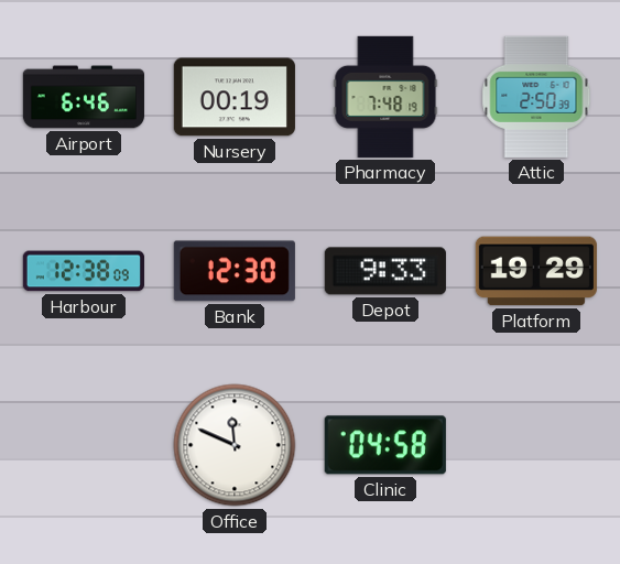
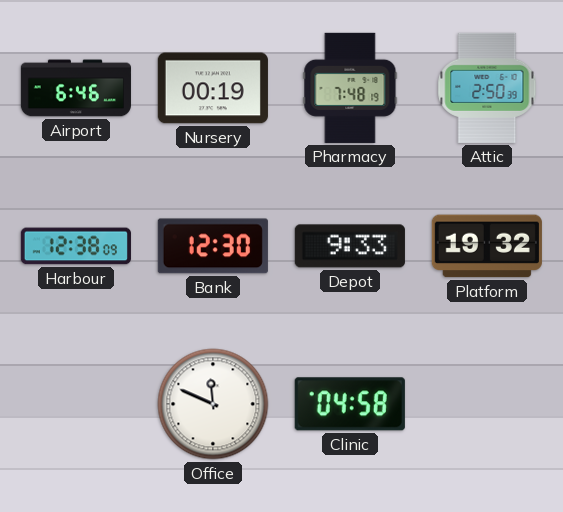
Platform: 19:29 -> 19:32 (487, 246)
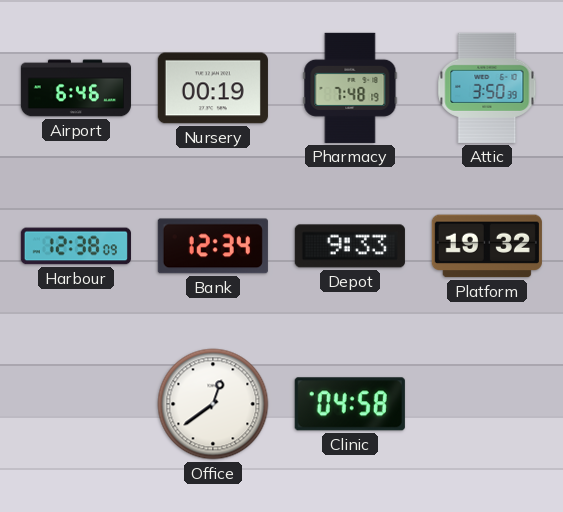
Attic: 2:50 -> 3:50 (487, 88)
Bank: 12:30 -> 12:34 (213, 246)
Office: 11:49 -> 12:39 (213, 404)
